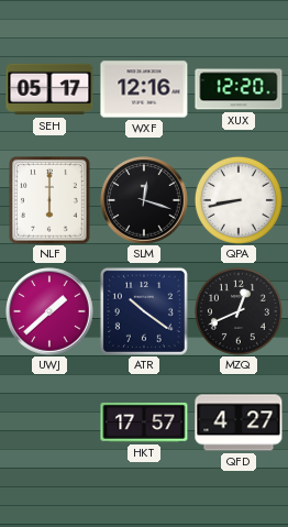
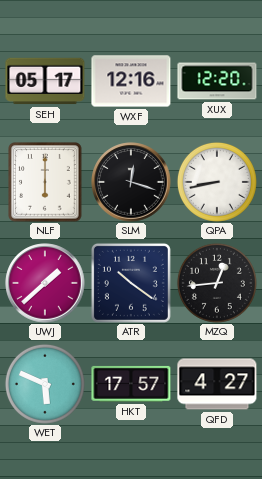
MZQ: 12:41 -> 12:44 (217, 283)
WET: none -> 5:49 (45, 384)
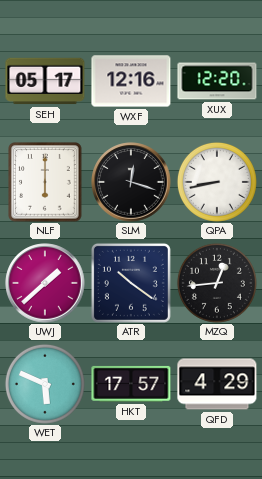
QFD: 4:27 -> 4:29 (217, 384)
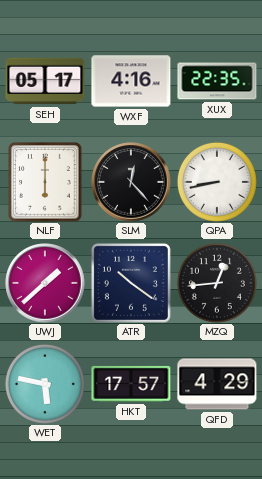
WXF: 12:16 -> 4:16 (131, 81)
XUX: 12:20 -> 22:35 (217, 81)
SLM: 12:18 -> 12:23 (131, 182)
WET: 5:49 -> 5:47 (45, 384)
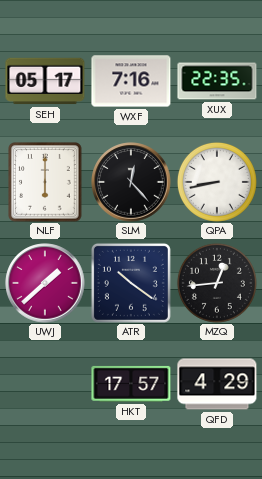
WXF: 4:16 -> 7:16 (131, 81)
WET: 5:47 -> none (45, 384)
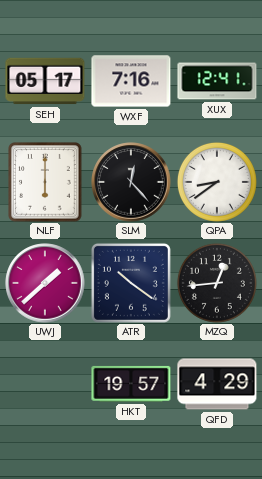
XUX: 22:35 -> 12:41 (217, 81)
QPA: 8:43 -> 8:39 (217, 182)
HKT: 17:57 -> 19:57 (131, 384)
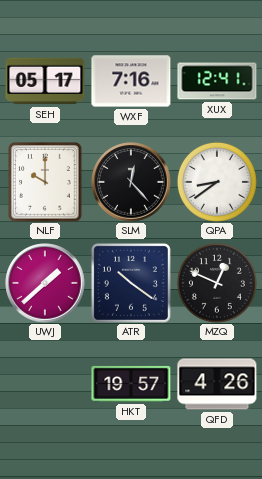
NLF: 6:00 -> 10:00 (46, 182)
MZQ: 12:44 -> 12:49 (217, 283)
QFD: 4:29 -> 4:26 (217, 384)
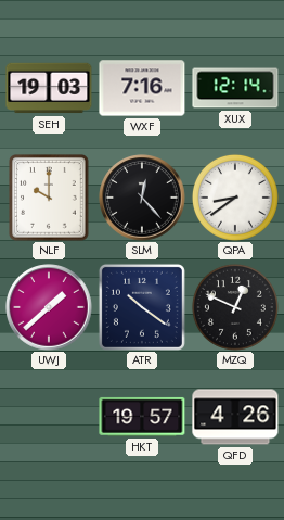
SEH: 05:17 -> 19:03 (49, 88)
XUX: 12:41 -> 12:14 (235, 88)
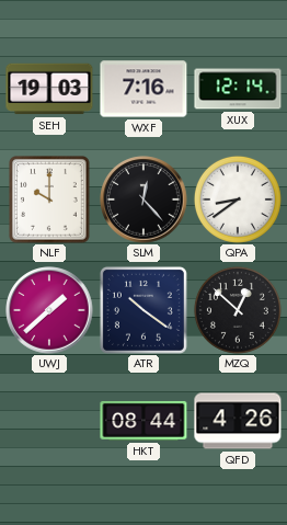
MZQ: 12:49 -> 12:52 (238, 310)
HKT: 19:57 -> 08:44 (143, 421)
